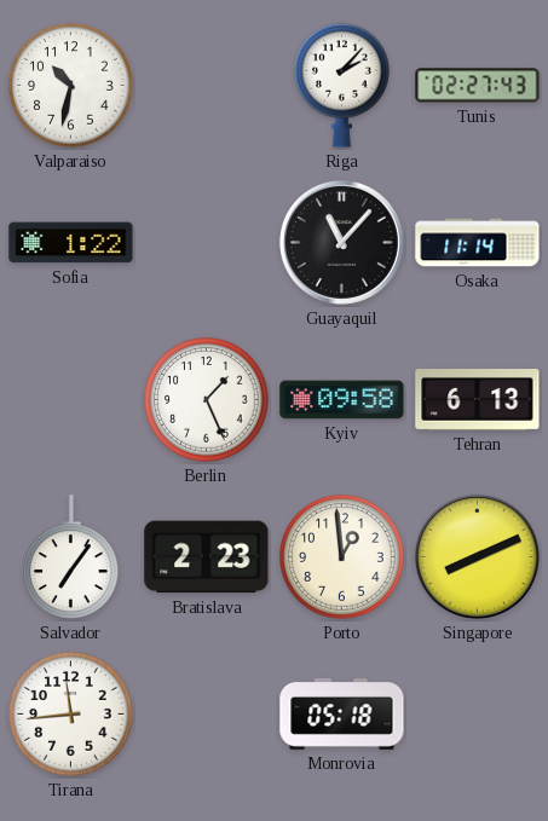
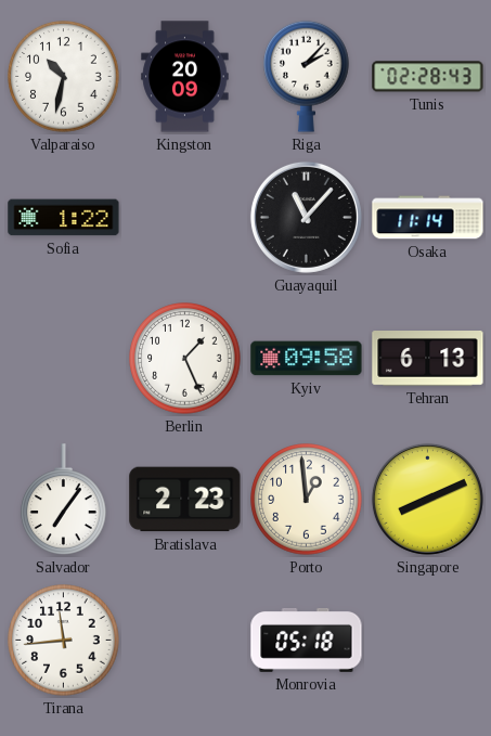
Kingston: none -> 20:09 (185, 77)
Tunis: 02:27 -> 02:28 (428, 77)
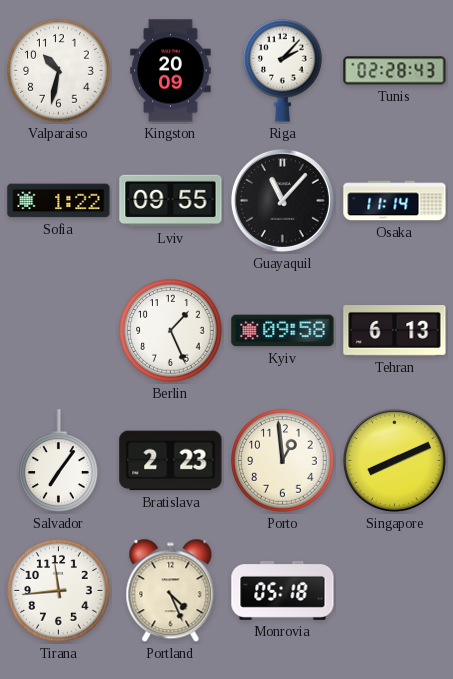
Lviv: none -> 09:55 (171, 201)
Portland: none -> 4:26 (171, 591)
